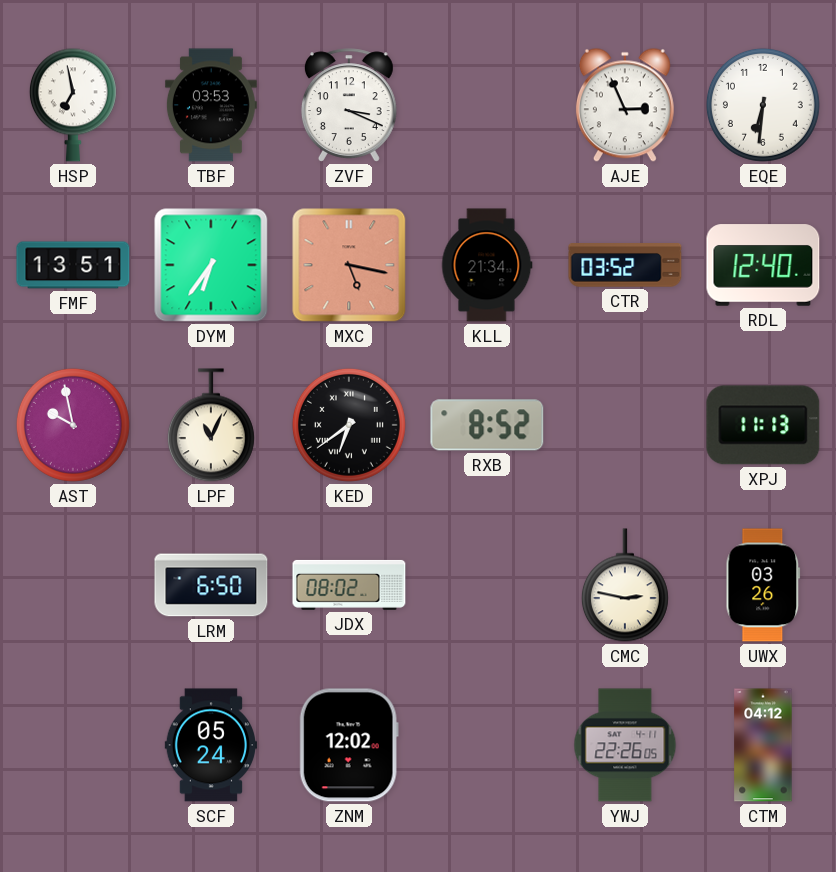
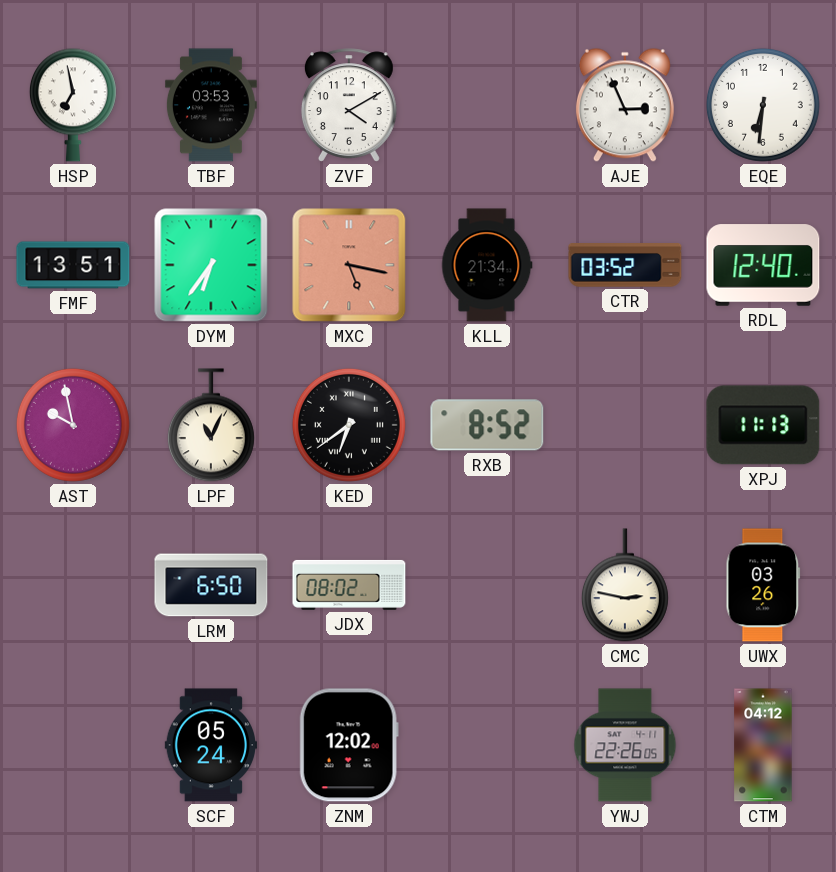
ZVF: 3:19 -> 4:10 (349, 105)
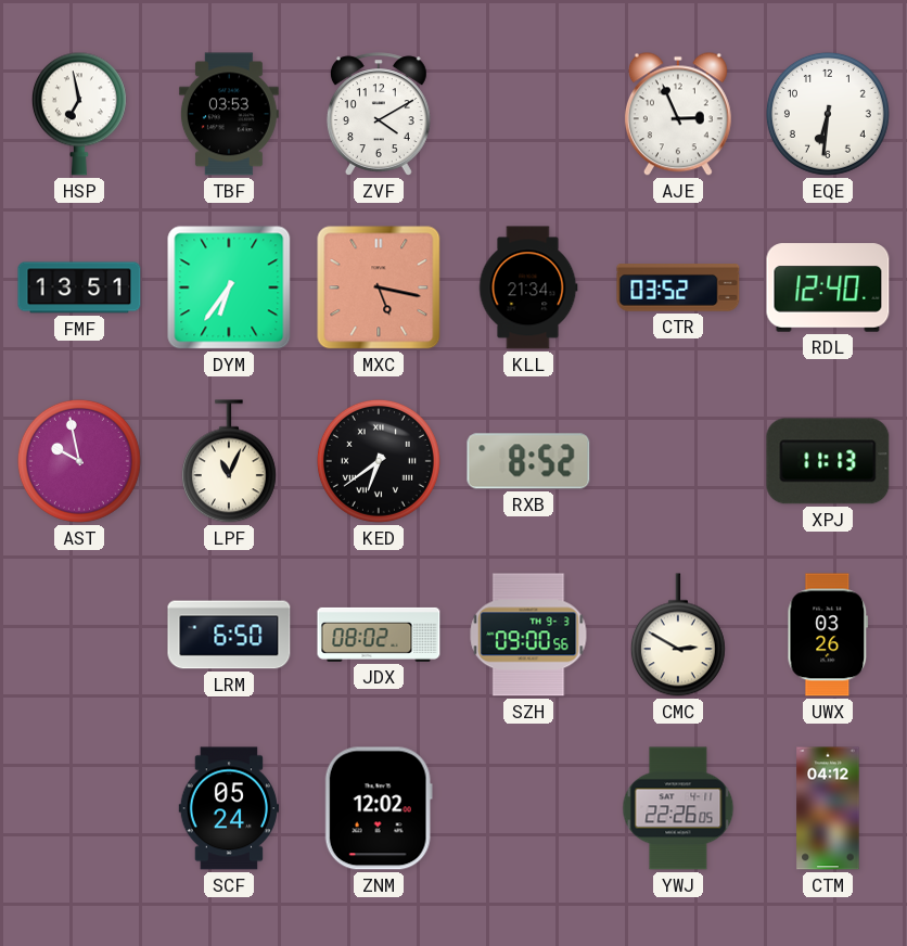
SZH: none -> 09:00 (528, 635)
CMC: 2:47 -> 2:50 (678, 635)
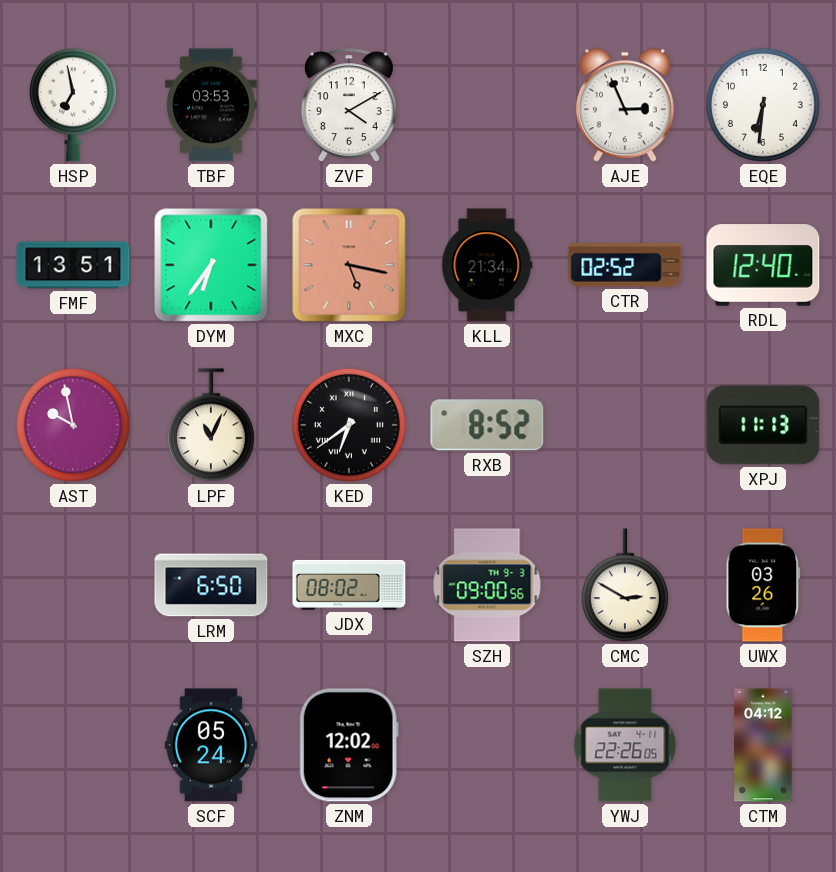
CTR: 03:52 -> 02:52 (625, 265)
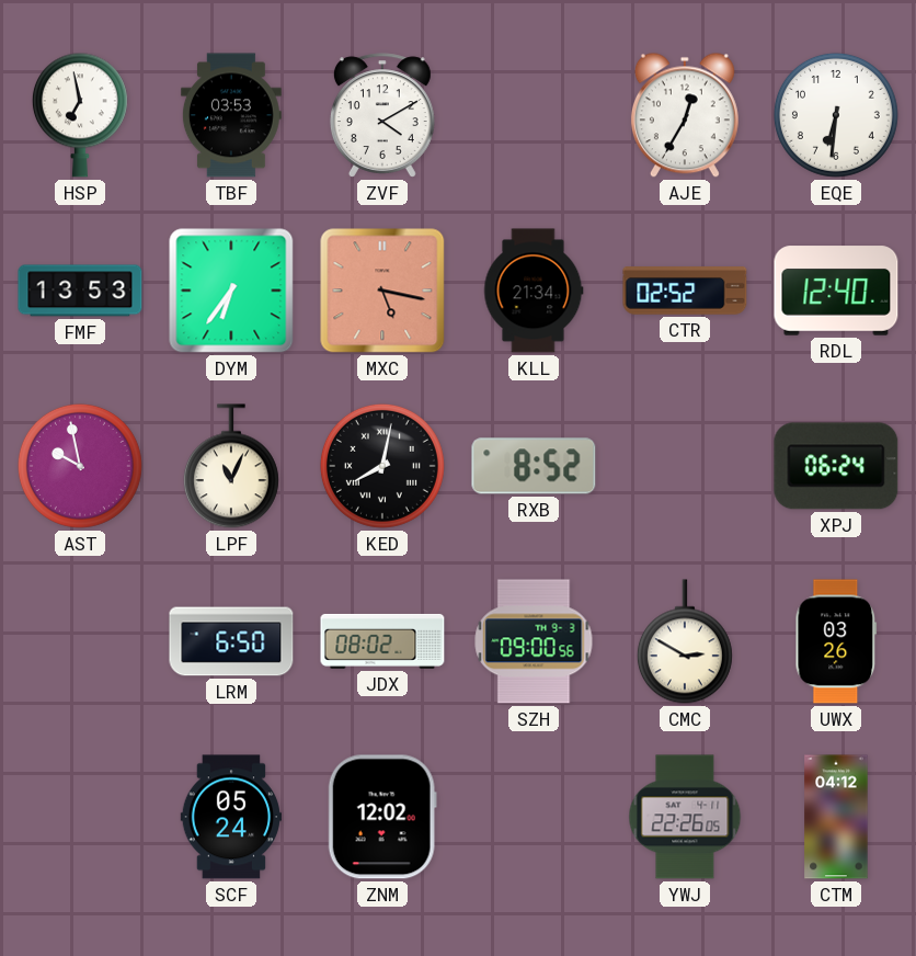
AJE: 2:56 -> 12:35 (685, 115)
FMF: 13:51 -> 13:53 (80, 291)
KED: 6:39 -> 8:02 (382, 466)
XPJ: 11:13 -> 06:24 (836, 466)
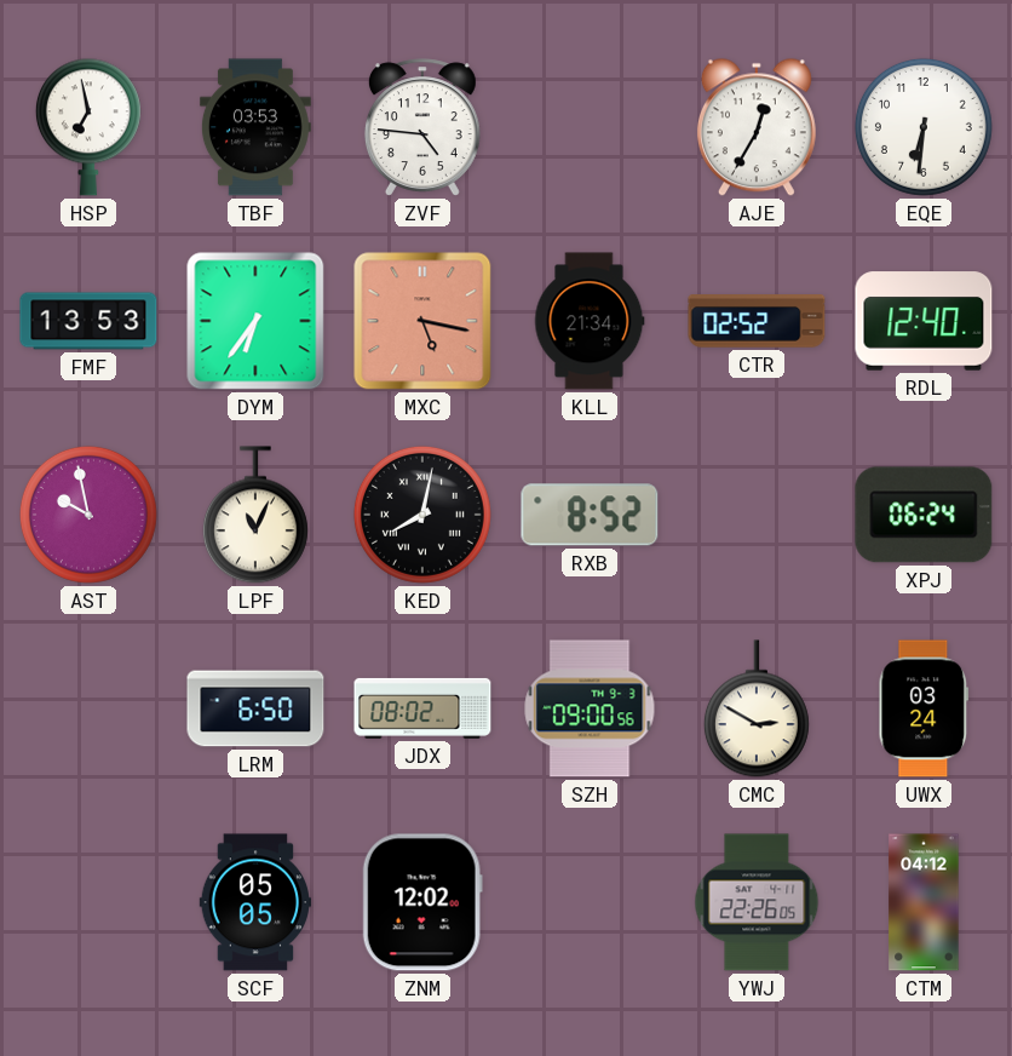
ZVF: 4:10 -> 4:46 (422, 127)
UWX: 03:26 -> 03:24 (924, 708)
SCF: 05:24 -> 05:05 (254, 902)
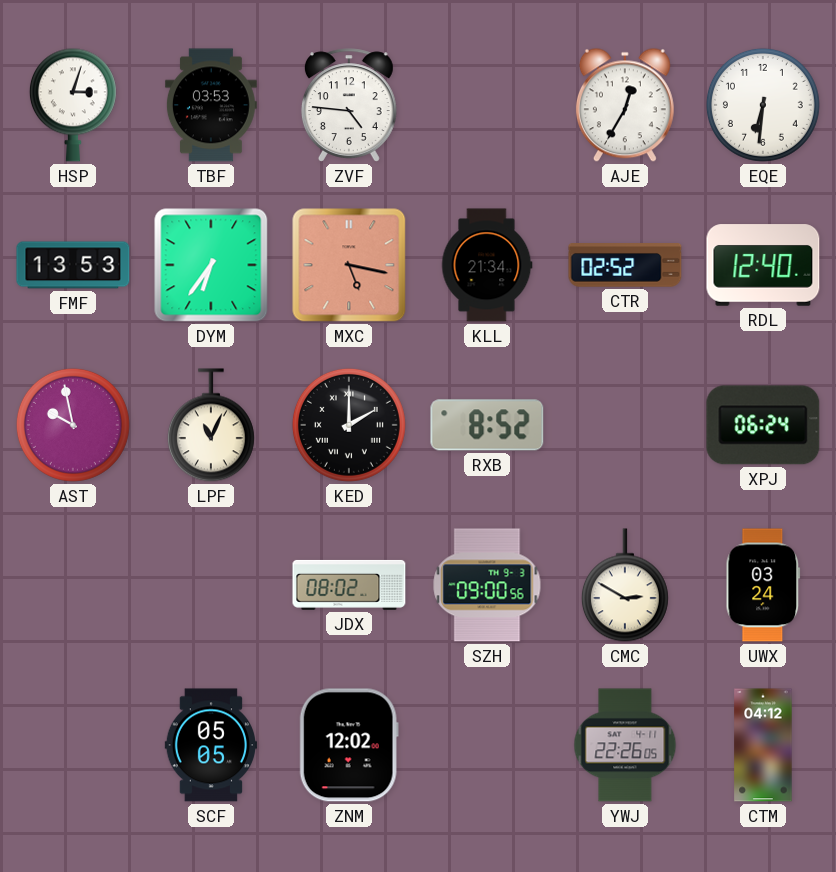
HSP: 6:58 -> 3:03 (73, 105)
KED: 8:02 -> 2:00 (349, 425)
LRM: 6:50 -> none (255, 708)
